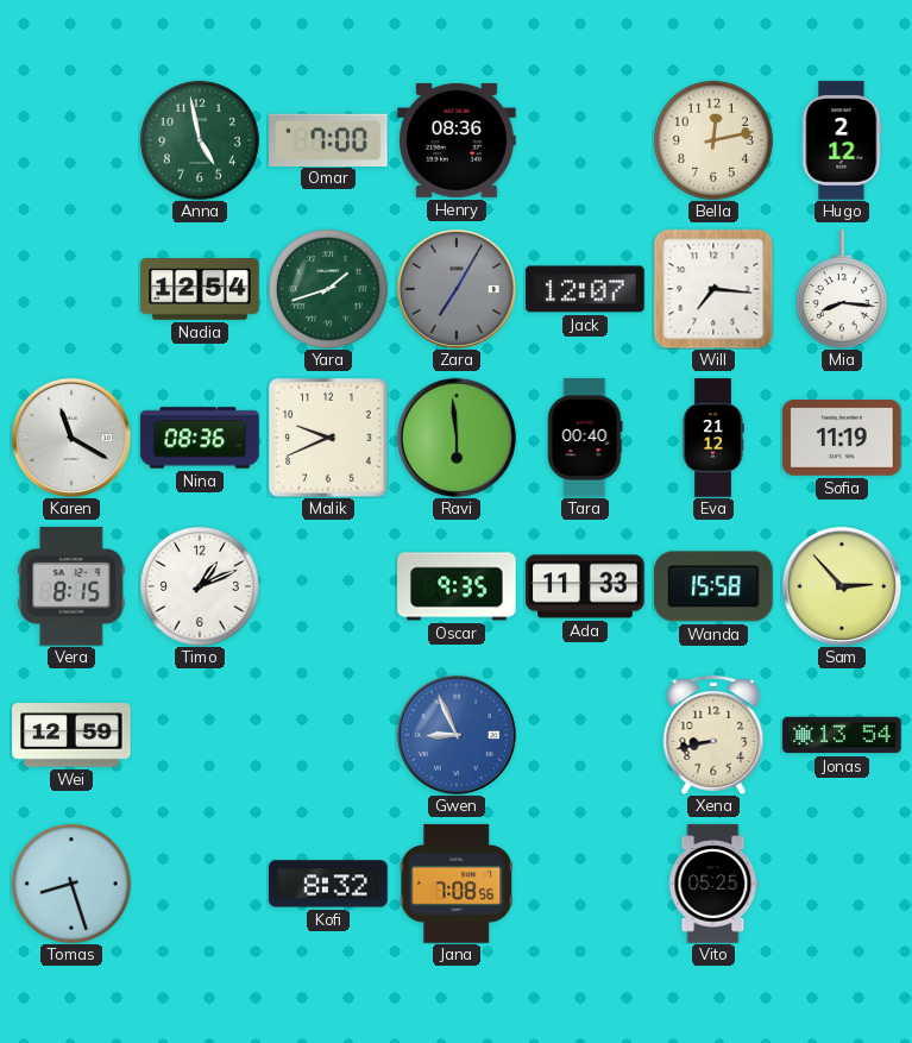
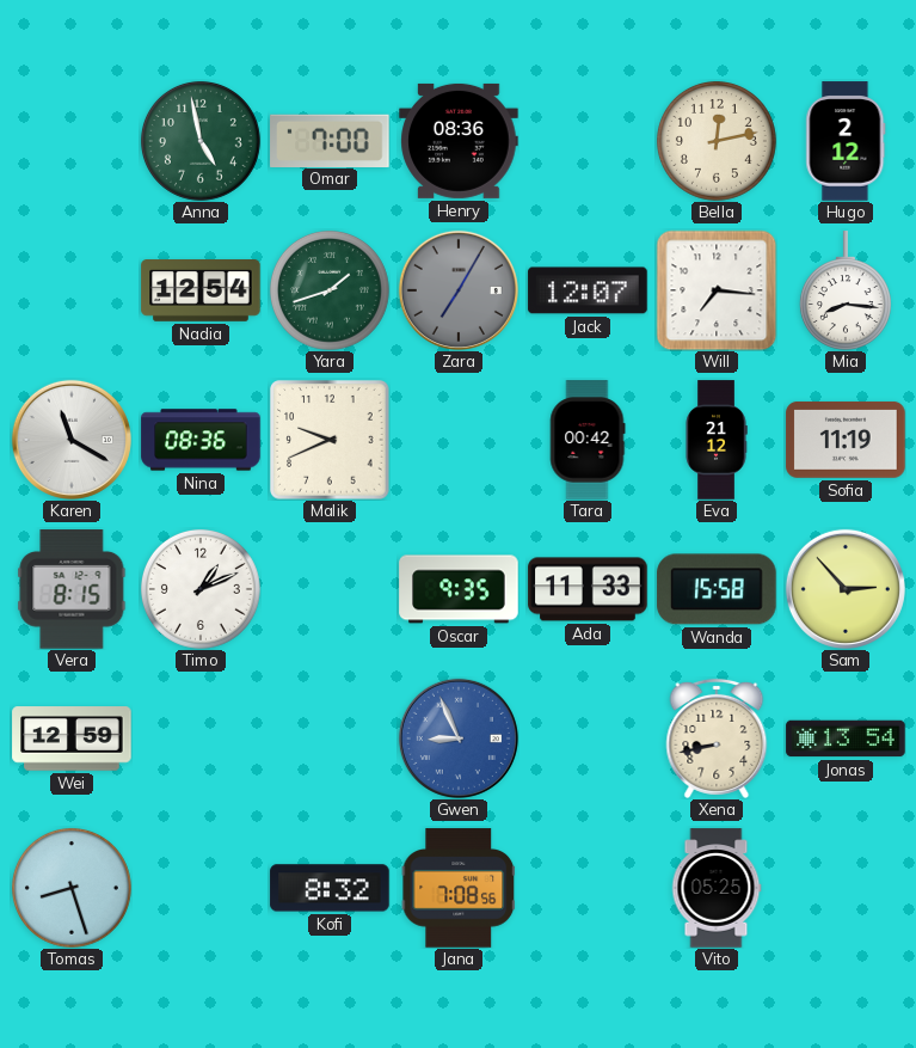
Ravi: 5:59 -> none (457, 438)
Tara: 00:40 -> 00:42 (588, 440)
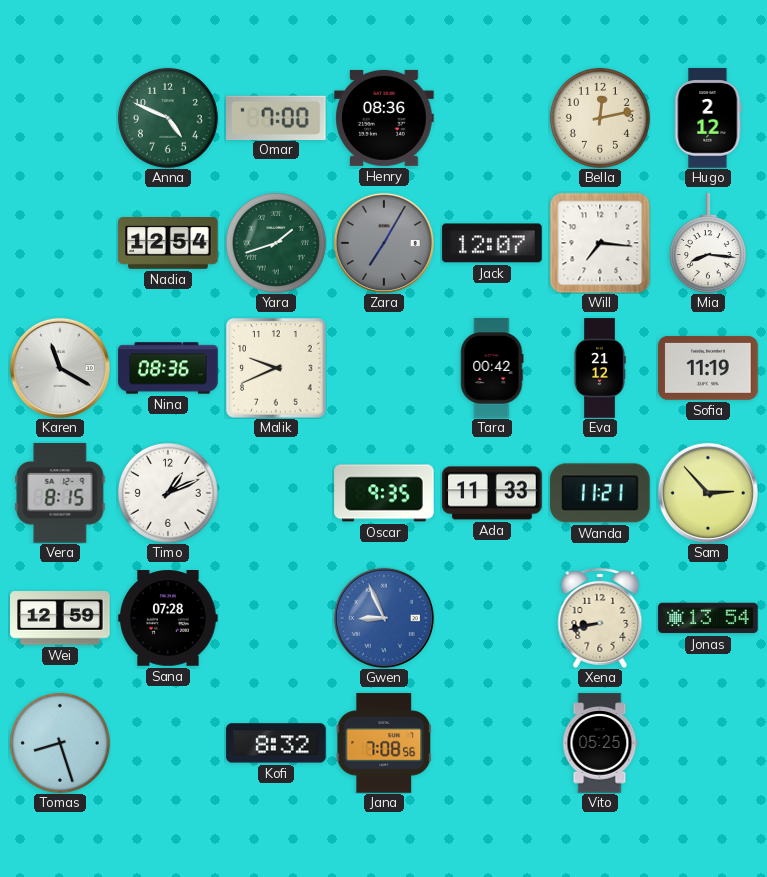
Anna: 4:58 -> 4:49 (168, 118)
Wanda: 15:58 -> 11:21 (600, 493)
Sana: none -> 07:28 (168, 619)
